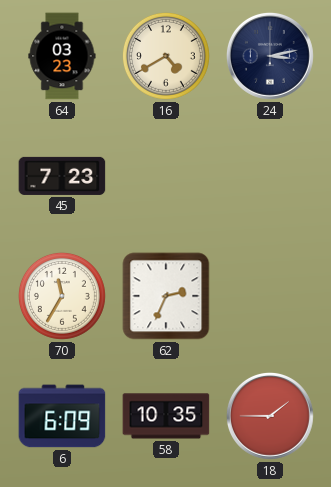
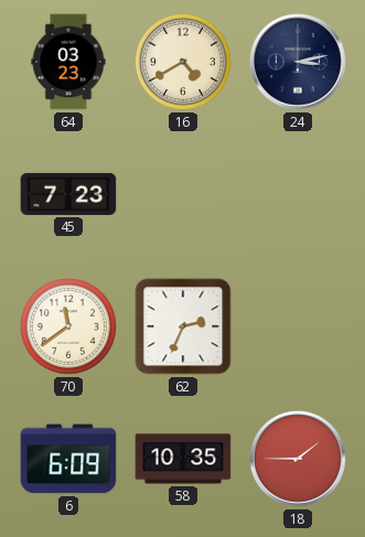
70: 11:35 -> 11:39 (68, 326)
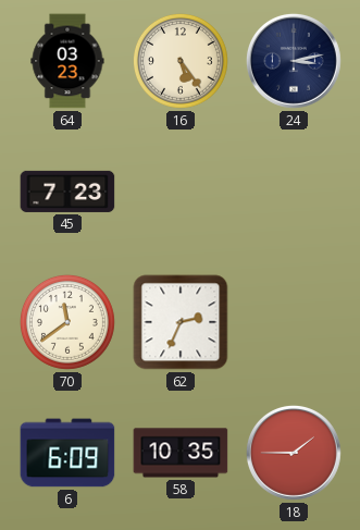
16: 4:40 -> 5:24 (181, 61)
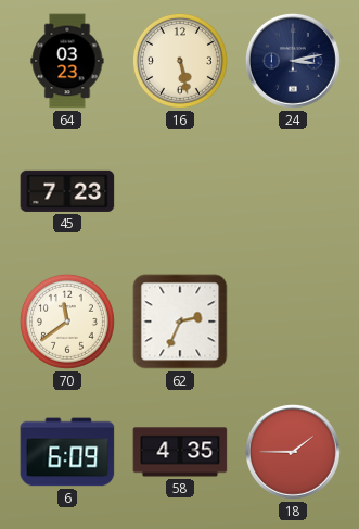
16: 5:24 -> 5:28 (180, 61)
58: 10:35 -> 4:35 (180, 452)
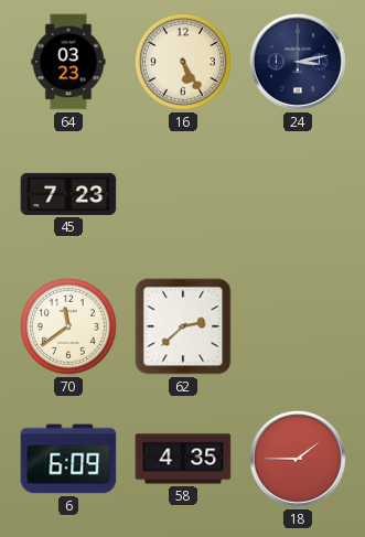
16: 5:28 -> 5:25 (183, 62)
62: 2:34 -> 2:38 (183, 326)
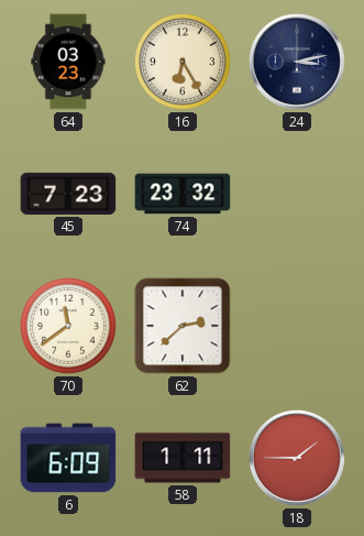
16: 5:25 -> 6:25 (183, 62)
74: none -> 23:32 (183, 194)
58: 4:35 -> 1:11 (183, 458)
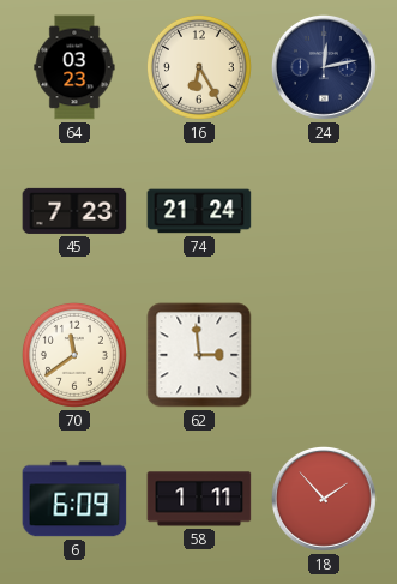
24: 3:13 -> 12:13 (324, 67)
74: 23:32 -> 21:24 (199, 211)
62: 2:38 -> 2:59 (199, 355)
18: 1:45 -> 1:53 (324, 499)
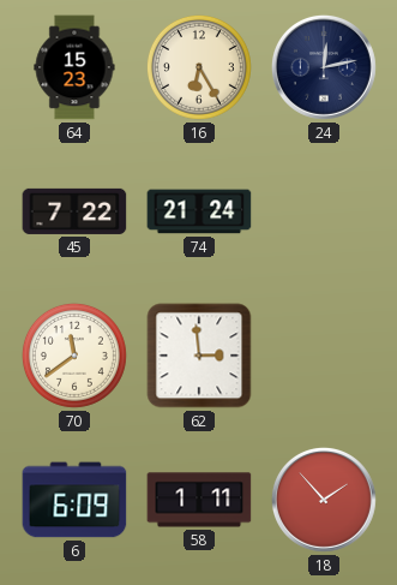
64: 03:23 -> 15:23 (74, 67)
45: 7:23 -> 7:22 (74, 211)
